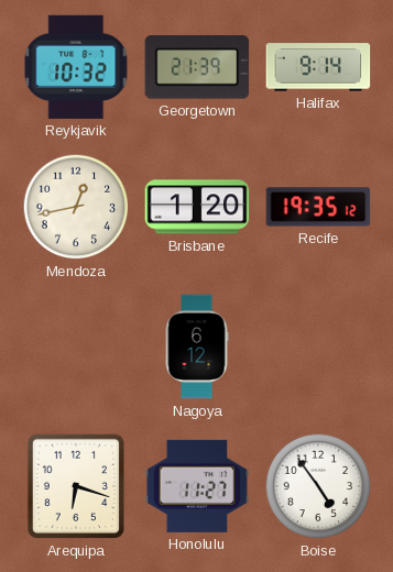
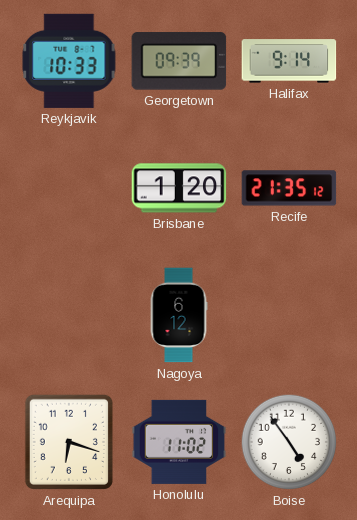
Reykjavik: 10:32 -> 10:33 (69, 61)
Georgetown: 21:39 -> 09:39 (179, 61)
Mendoza: 12:43 -> none (76, 207)
Recife: 19:35 -> 21:35 (289, 188)
Honolulu: 11:27 -> 11:02 (179, 442)
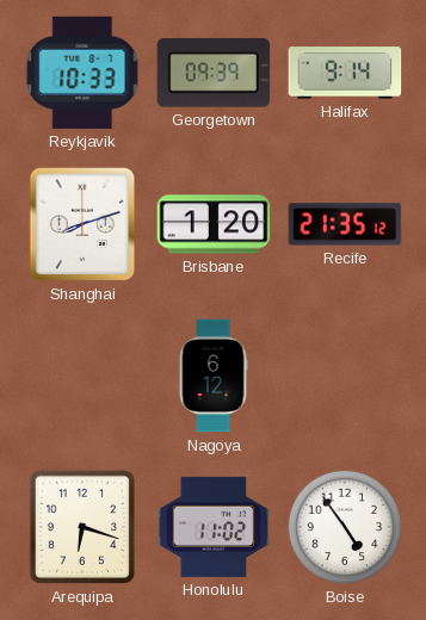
Shanghai: none -> 8:12 (82, 224)
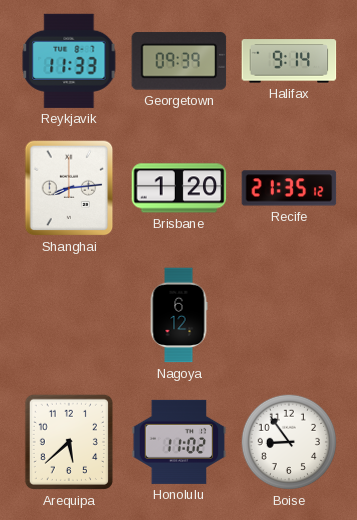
Reykjavik: 10:33 -> 11:33 (69, 61)
Shanghai: 8:12 -> 8:14 (69, 188)
Arequipa: 6:18 -> 5:38 (69, 442)
Boise: 4:54 -> 8:54 (289, 442)
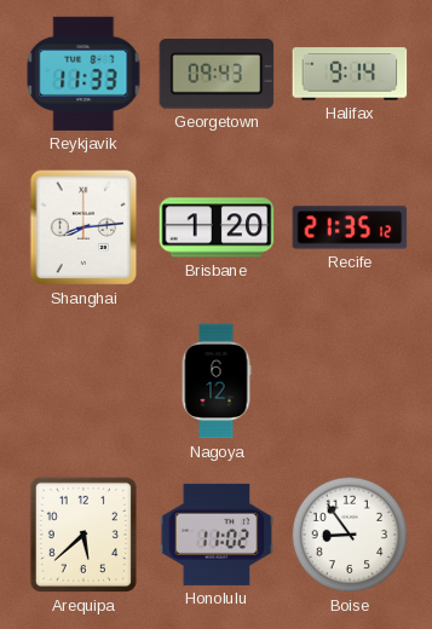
Georgetown: 09:39 -> 09:43 (217, 74)
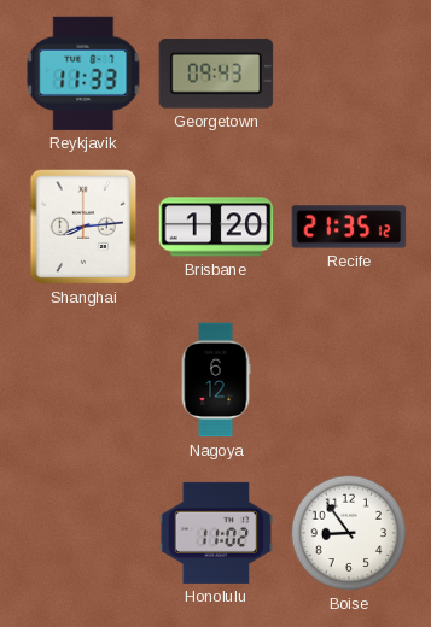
Halifax: 9:14 -> none (350, 74)
Arequipa: 5:38 -> none (83, 535)
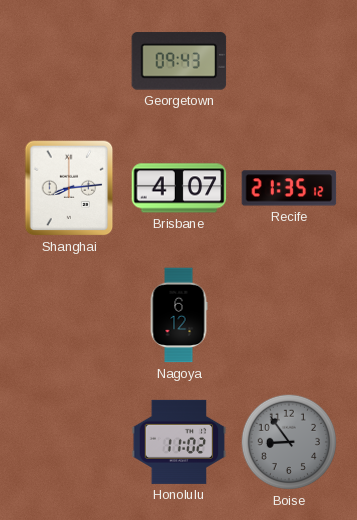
Reykjavik: 11:33 -> none (83, 74)
Brisbane: 1:20 -> 4:07 (179, 188)
Boise dial: white -> grey (289, 442)
